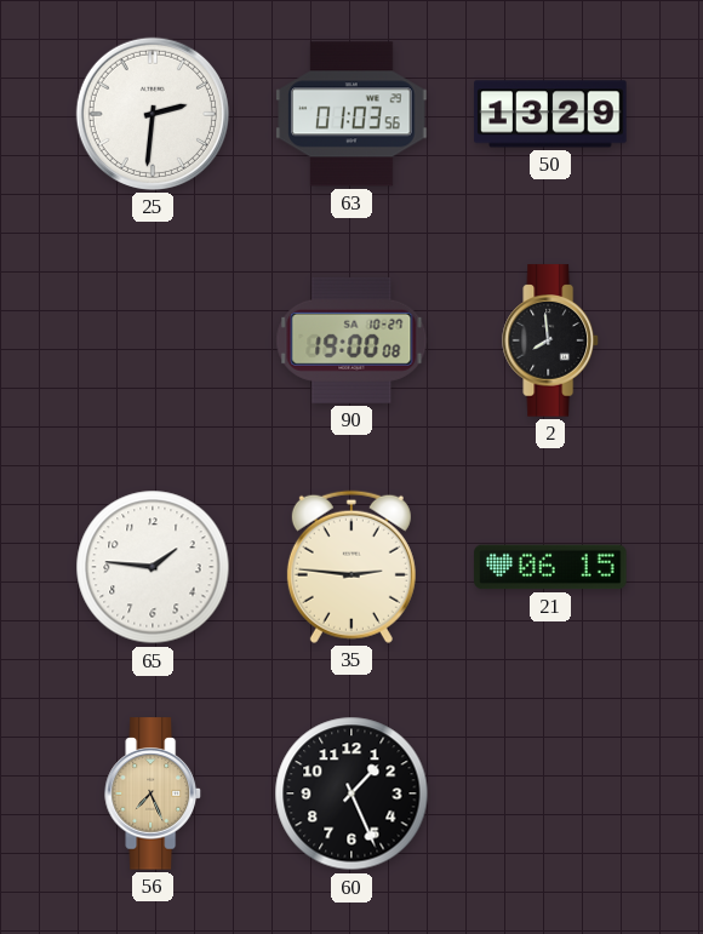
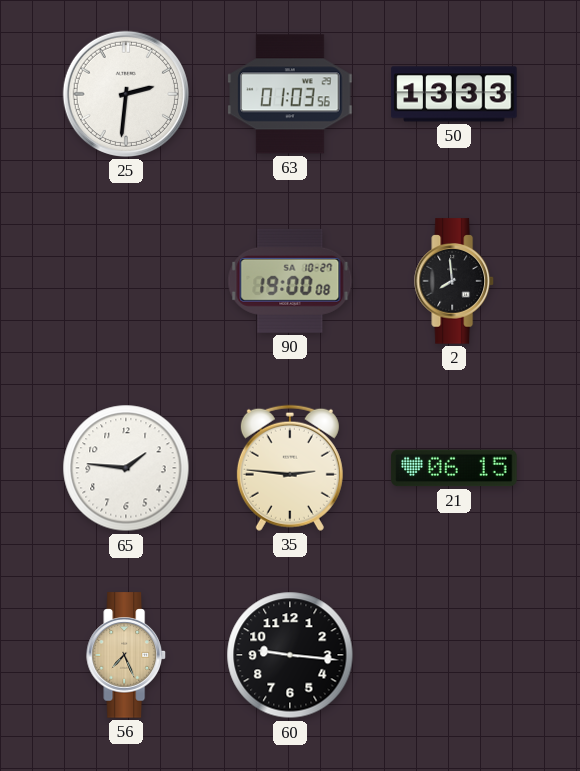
50: 13:29 -> 13:33 (454, 94)
60: 1:26 -> 9:16 (290, 655)
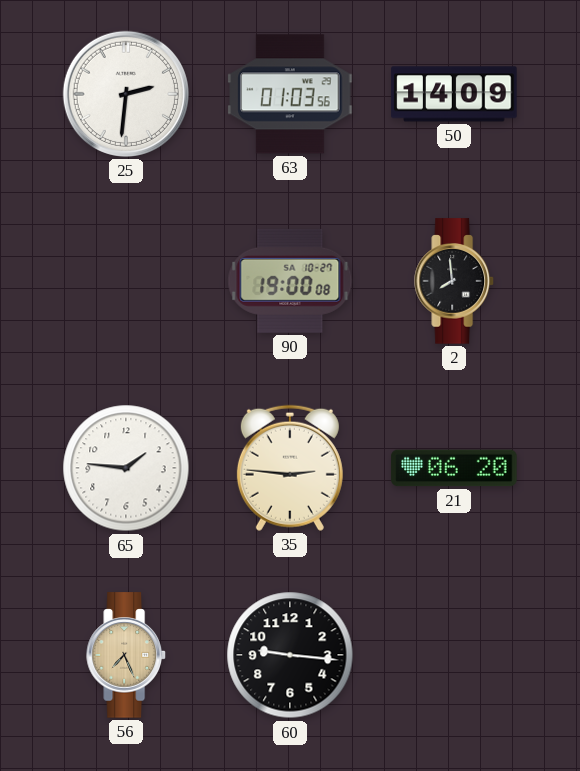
50: 13:33 -> 14:09 (454, 94)
21: 06:15 -> 06:20 (454, 468)
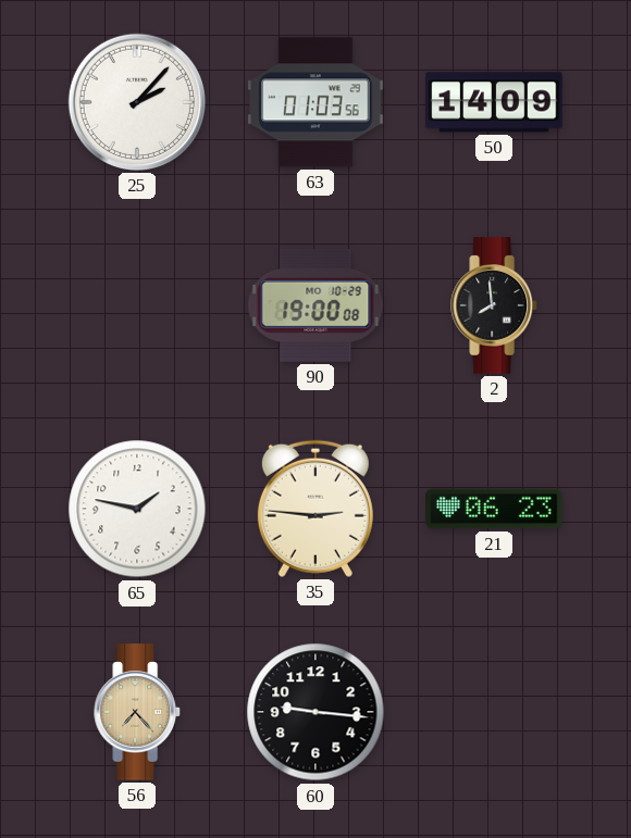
25: 2:31 -> 2:07 (137, 102)
90 date: SA 10-27 -> MO 10-29 (315, 305)
65: 1:46 -> 1:47 (137, 509)
21: 06:20 -> 06:23 (494, 509)
56: 7:26 -> 7:23 (138, 712)
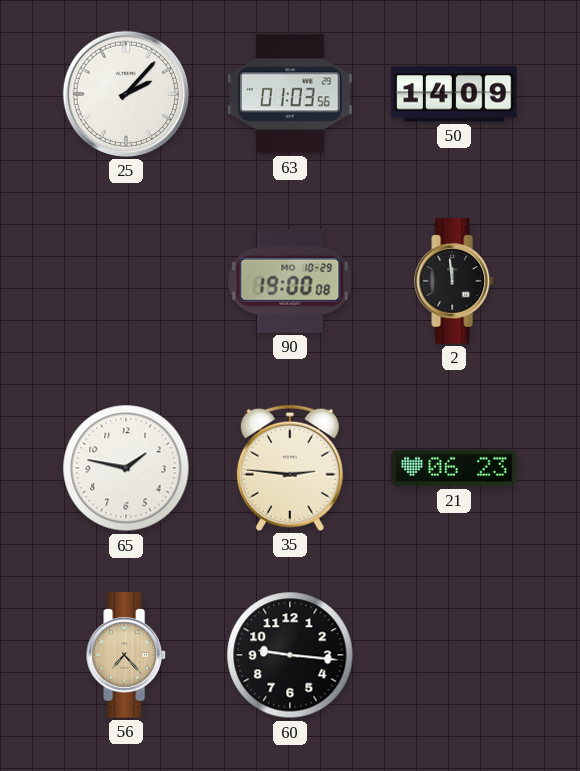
2: 7:59 -> 11:59 (455, 281)
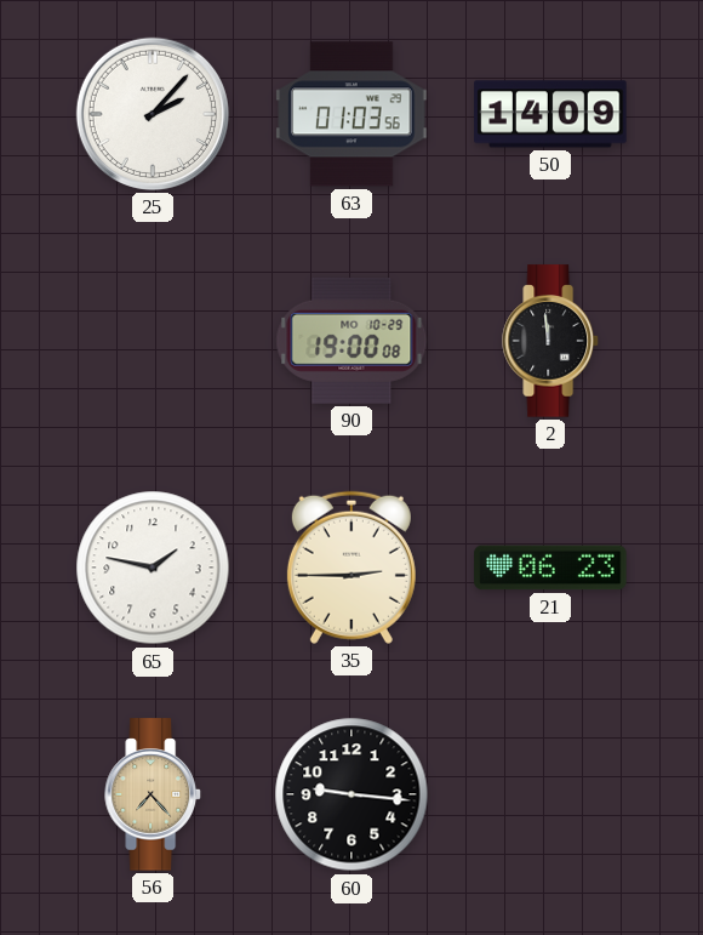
35: 2:46 -> 2:45 (351, 568)
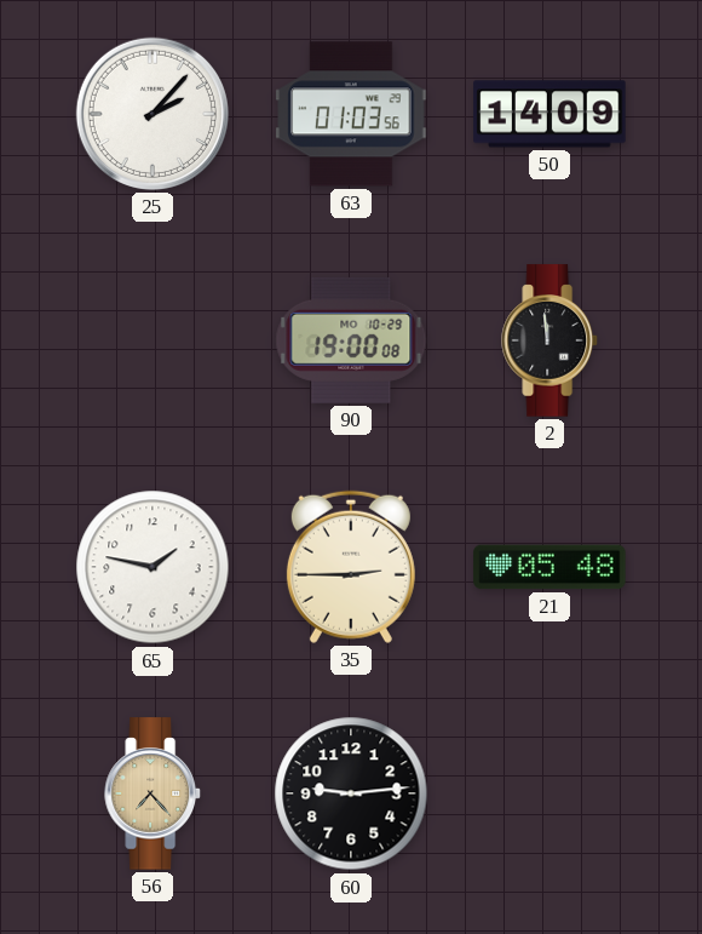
21: 06:23 -> 05:48 (549, 567)
60: 9:16 -> 9:14 (351, 793)
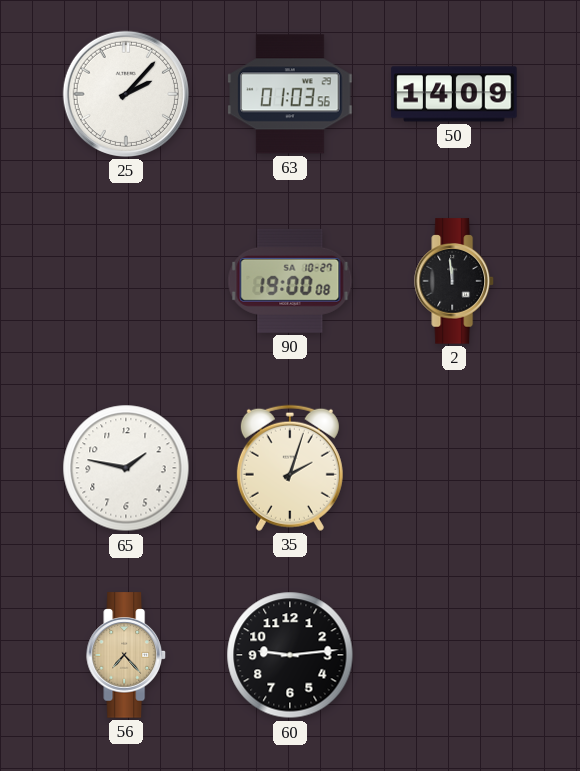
90 date: MO 10-29 -> SA 10-27 (290, 281)
35: 2:45 -> 2:03 (290, 468)
21: 05:48 -> none (549, 567)
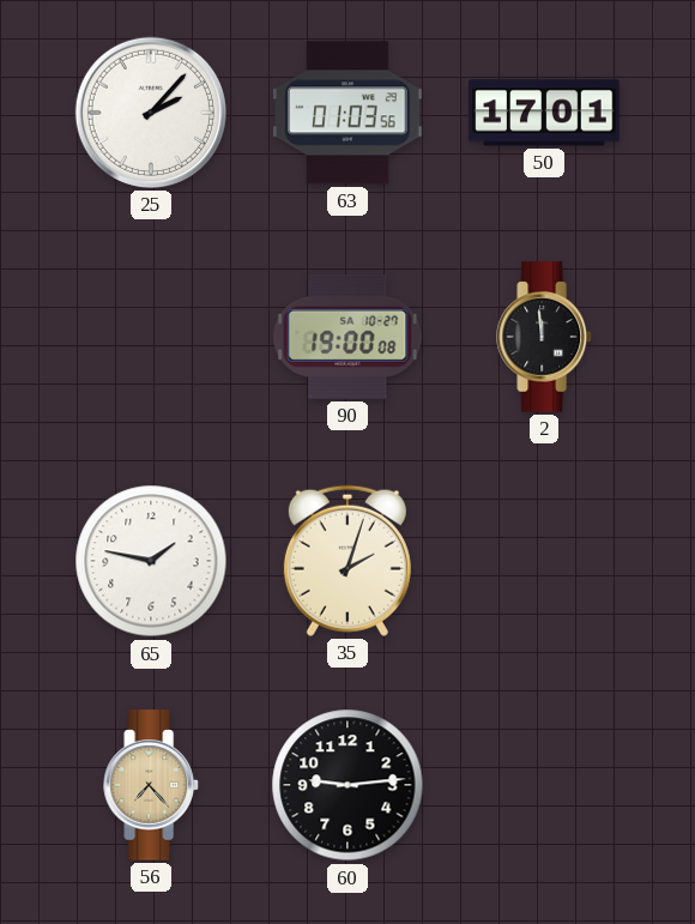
50: 14:09 -> 17:01 (544, 113)
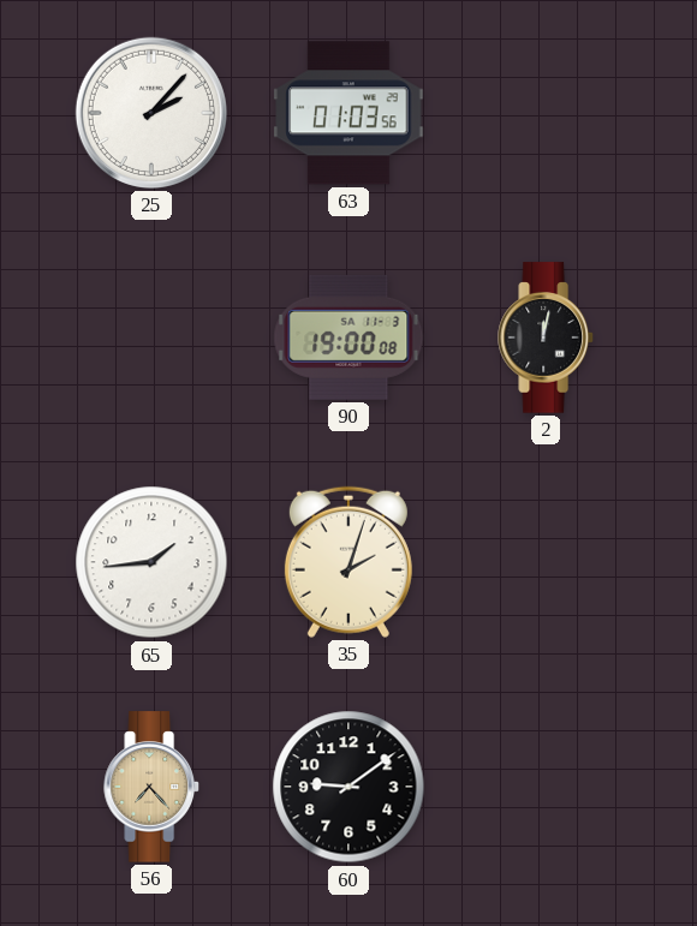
50: 17:01 -> none (544, 113)
90 date: SA 10-27 -> SA 11-3 (348, 337)
2: 11:59 -> 12:02 (547, 337)
65: 1:47 -> 1:44 (151, 562)
60: 9:14 -> 9:09 (348, 787)
